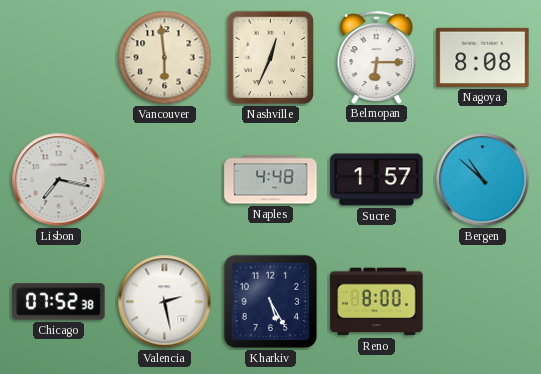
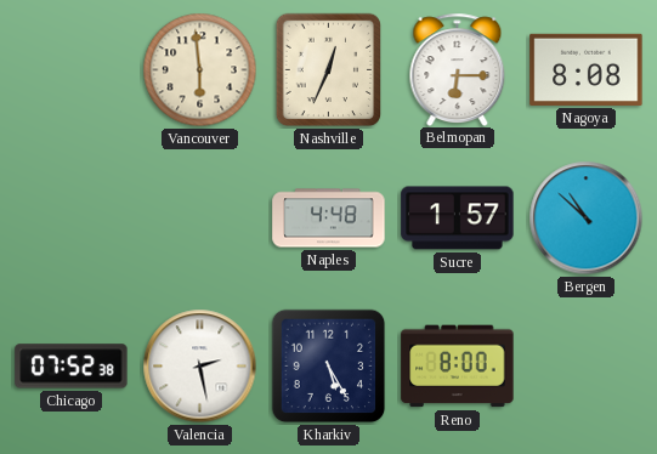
Lisbon: 7:17 -> none (59, 180)
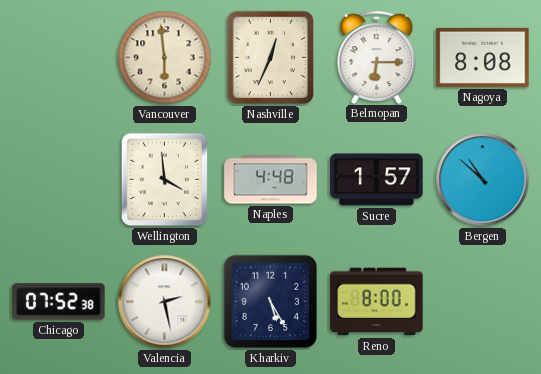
Wellington: none -> 3:59 (165, 180)
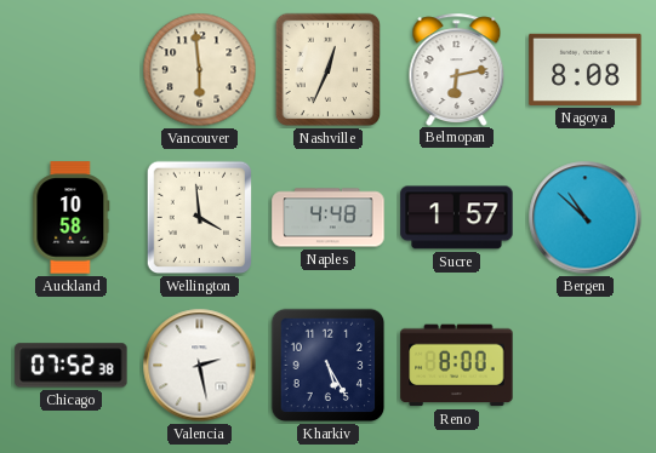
Belmopan: 6:15 -> 6:13 (457, 69)
Auckland: none -> 10:58 (72, 218)
